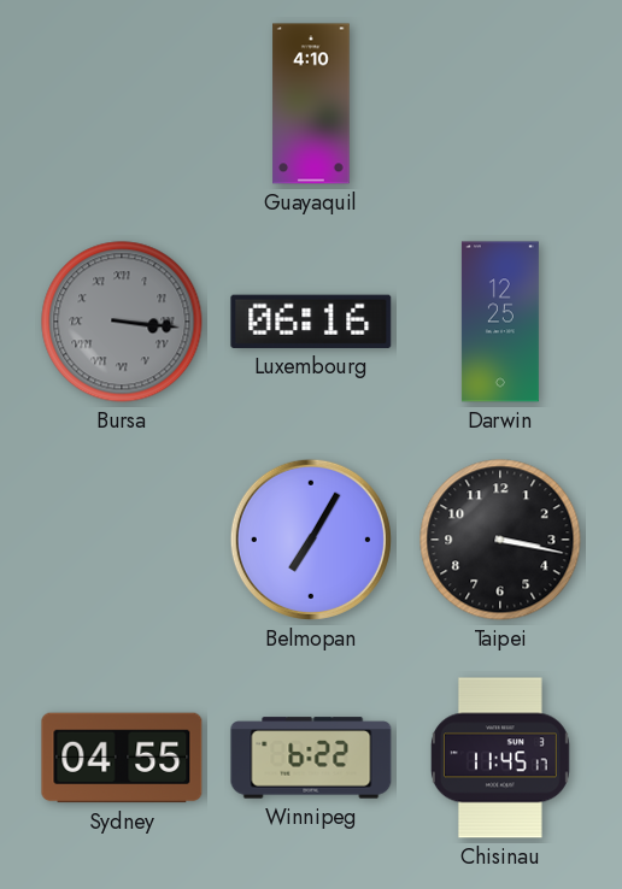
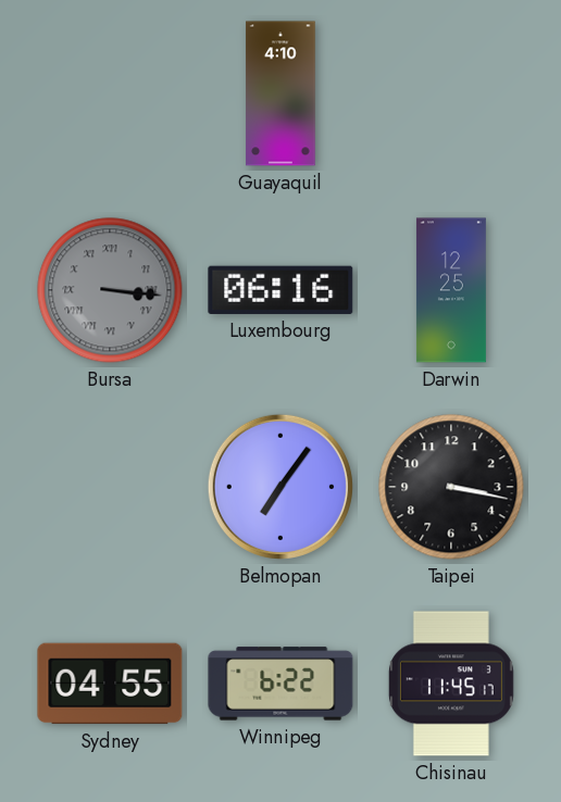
Belmopan: 7:05 -> 7:06 (280, 487)
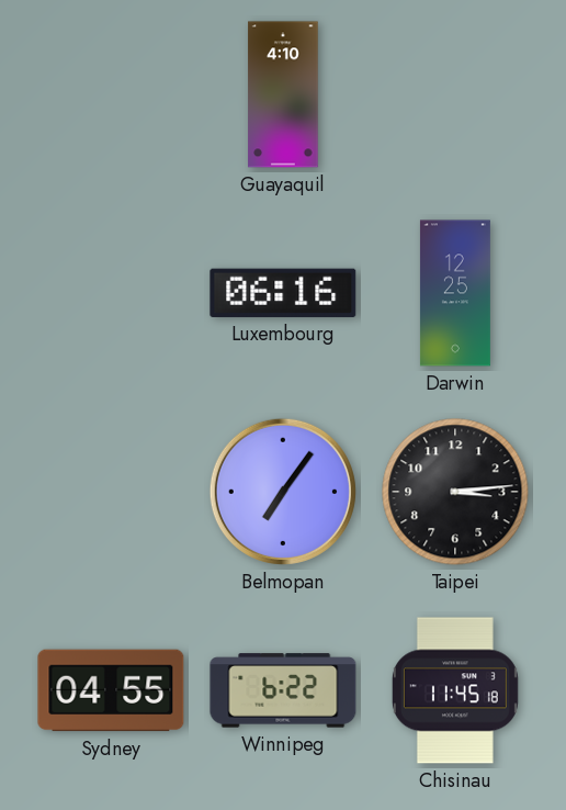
Bursa: 3:16 -> none (110, 290)
Taipei: 3:17 -> 3:14 (455, 492)
Chisinau: 11:45:17 -> 11:45:18 (455, 690)
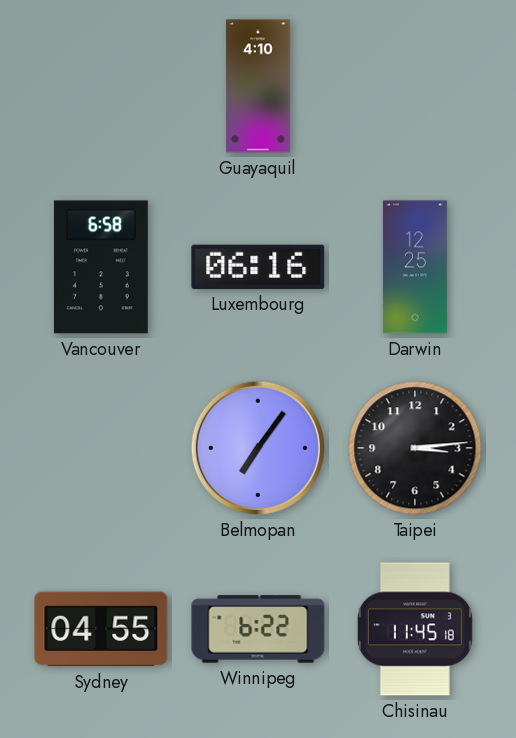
Vancouver: none -> 6:58 (101, 267)
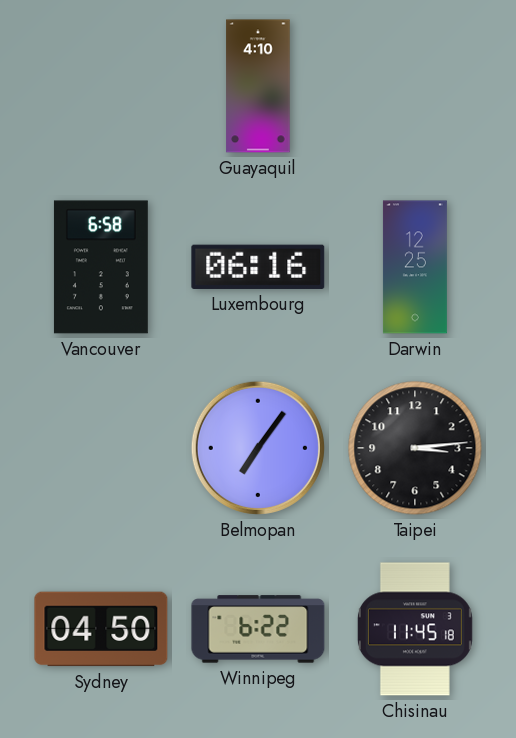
Sydney: 04:55 -> 04:50 (101, 629)
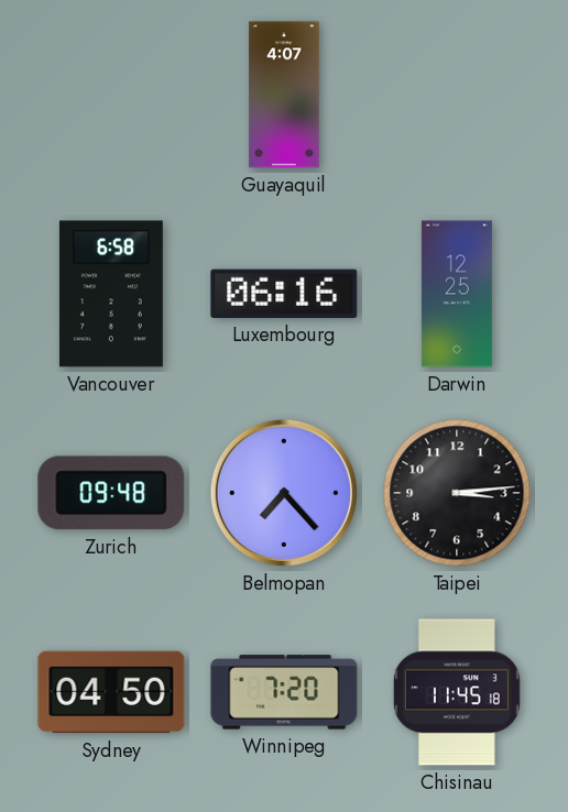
Guayaquil: 4:10 -> 4:07 (284, 95)
Zurich: none -> 09:48 (111, 493)
Belmopan: 7:06 -> 7:23 (284, 493)
Winnipeg: 6:22 -> 7:20 (284, 692)
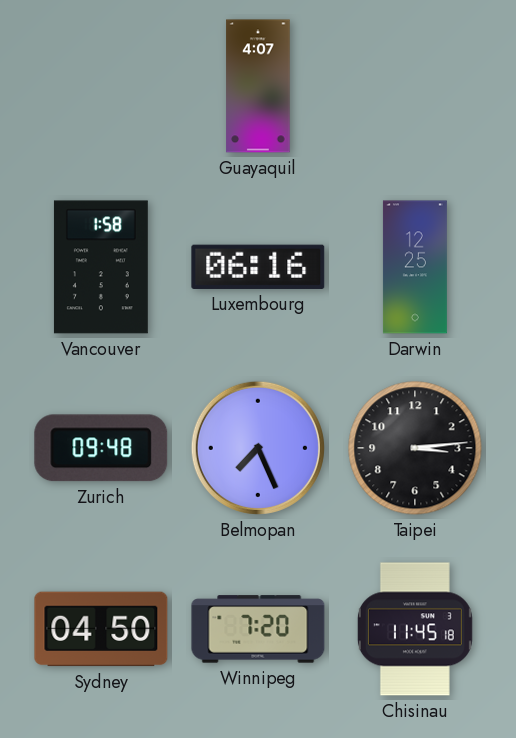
Vancouver: 6:58 -> 1:58 (101, 267)
Belmopan: 7:23 -> 7:26 (258, 448)
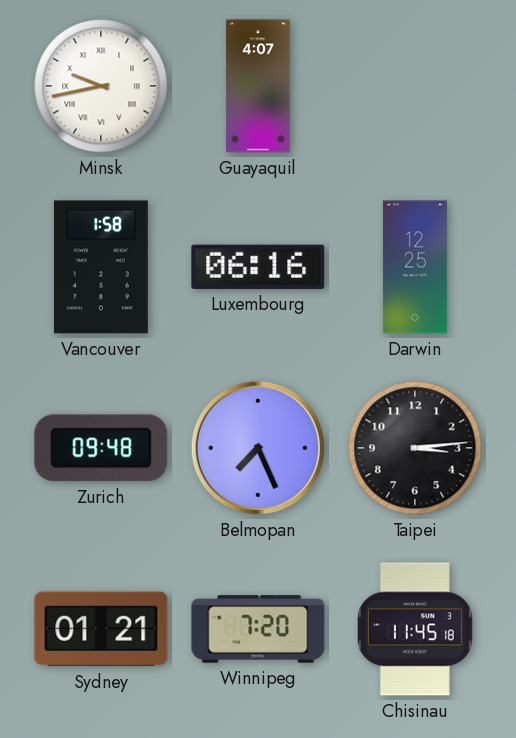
Minsk: none -> 9:43 (101, 86)
Sydney: 04:50 -> 01:21 (101, 629)
